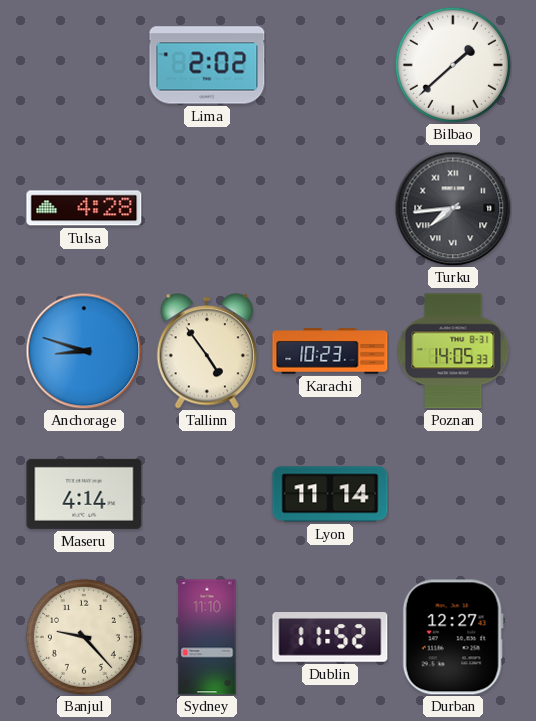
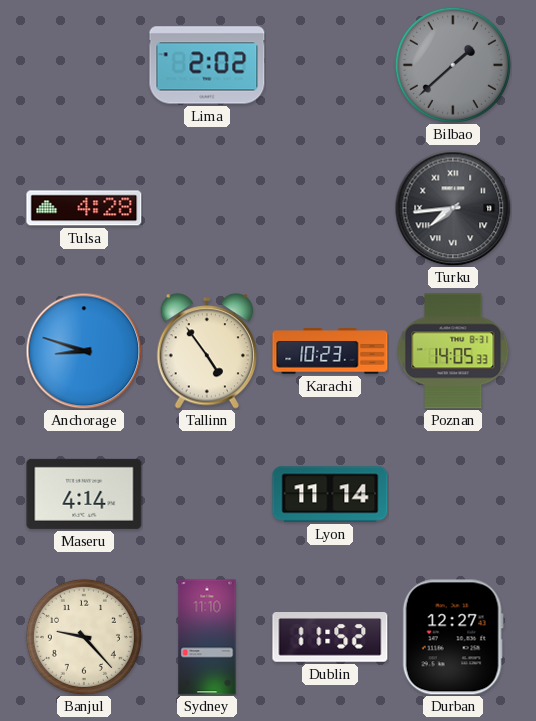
Bilbao dial: white -> grey (453, 65)
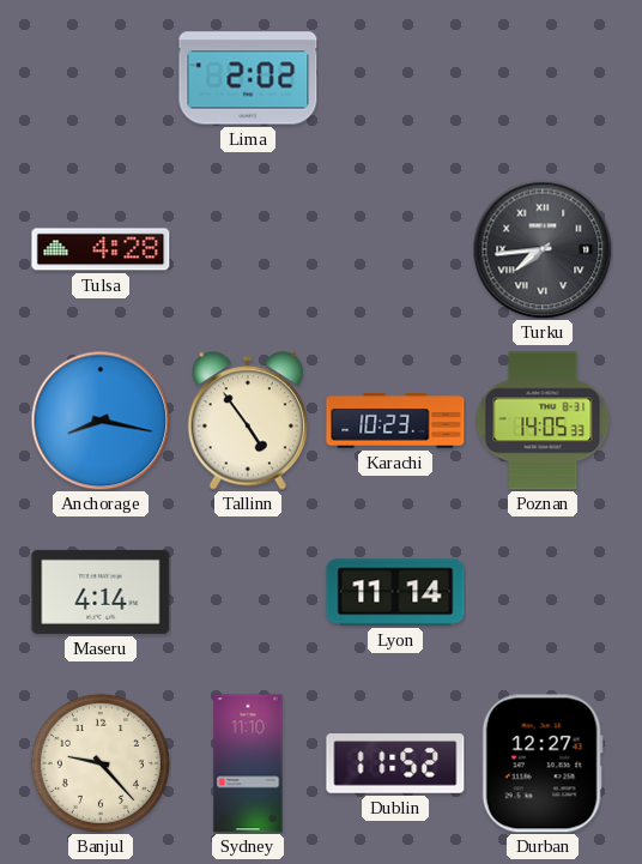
Bilbao: 1:38 -> none (453, 65)
Anchorage: 8:48 -> 8:17 (101, 421)
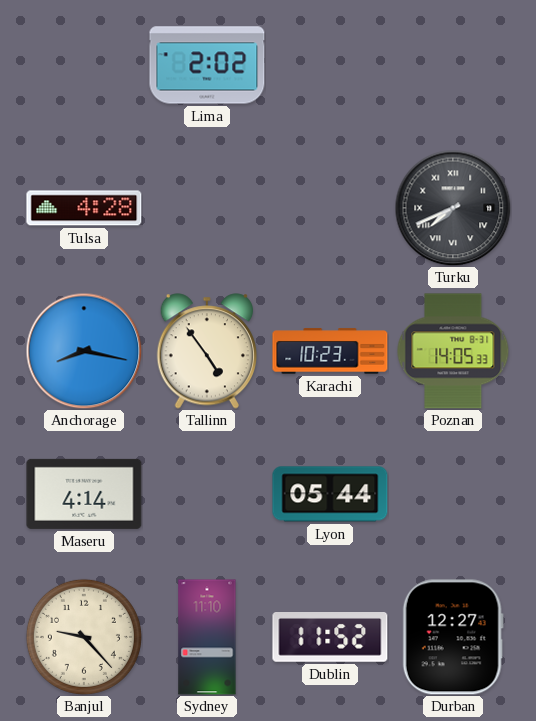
Turku: 7:44 -> 7:41 (453, 208)
Lyon: 11:14 -> 05:44 (330, 494)
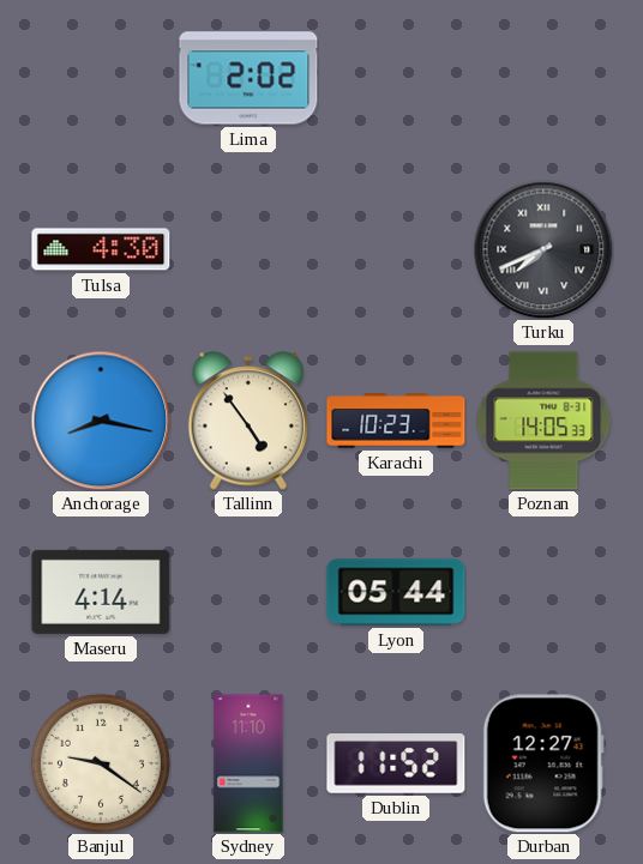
Tulsa: 4:28 -> 4:30 (101, 249)
Banjul: 9:23 -> 9:21 (101, 763)
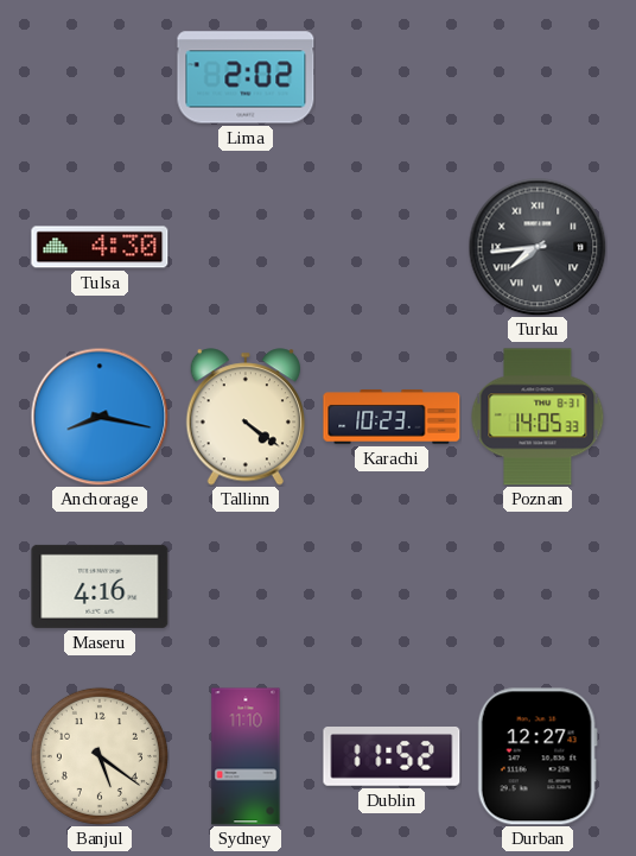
Turku: 7:41 -> 7:44 (538, 247)
Tallinn: 4:54 -> 4:21 (244, 417)
Maseru: 4:14 -> 4:16 (100, 586)
Lyon: 05:44 -> none (396, 592)
Banjul: 9:21 -> 5:21 (100, 756)
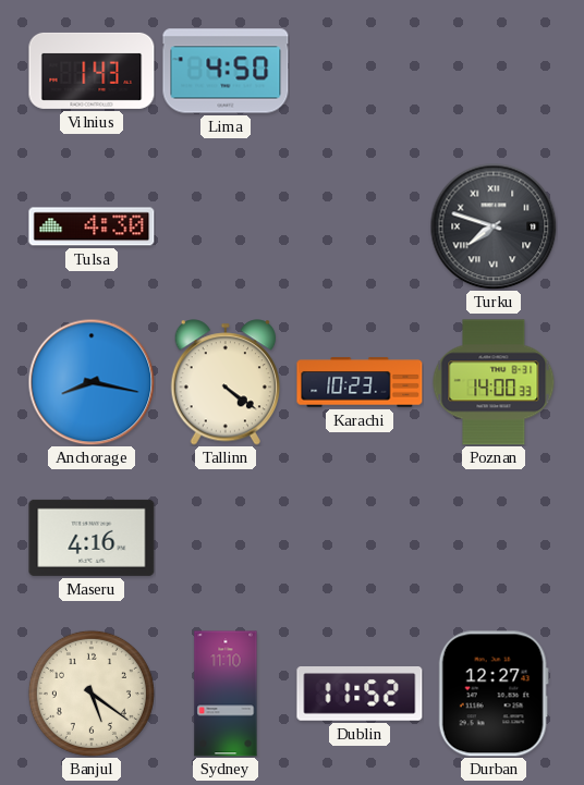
Vilnius: none -> 1:43 (92, 71)
Lima: 2:02 -> 4:50 (226, 71)
Turku: 7:44 -> 7:48 (494, 226)
Poznan: 14:05 -> 14:00 (494, 382)
